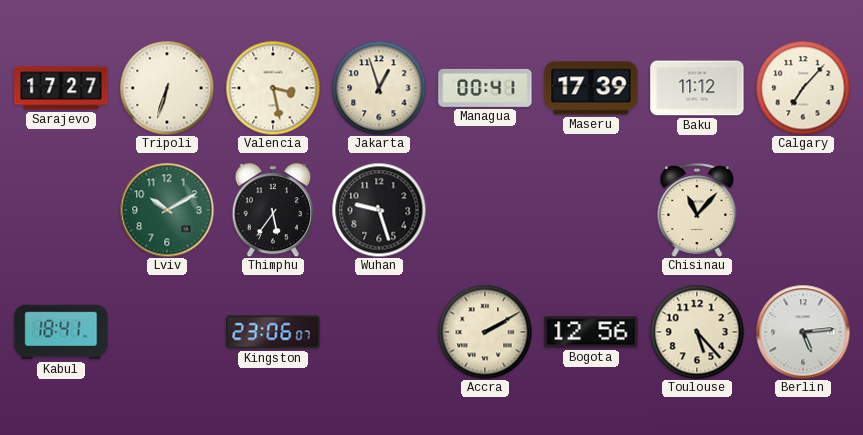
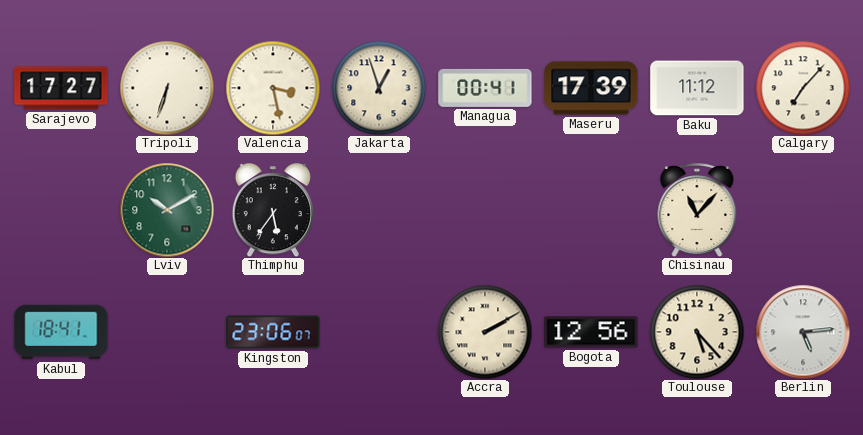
Wuhan: 9:27 -> none (379, 210)
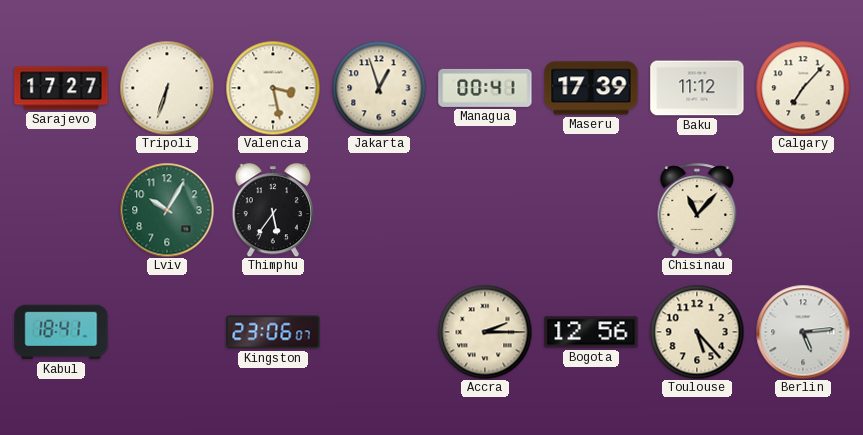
Lviv: 10:10 -> 10:05 (167, 210)
Accra: 2:10 -> 2:15 (485, 332)
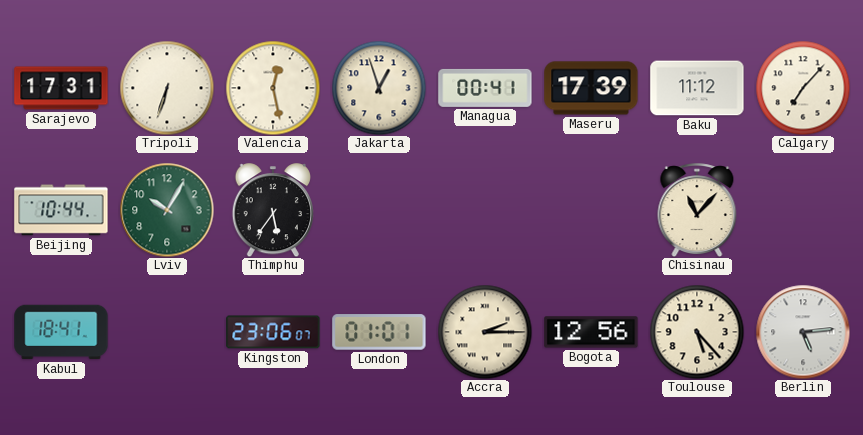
Sarajevo: 17:27 -> 17:31 (61, 88)
Valencia: 3:28 -> 12:28 (273, 88)
Beijing: none -> 10:44 (61, 210)
London: none -> 01:01 (379, 332)
